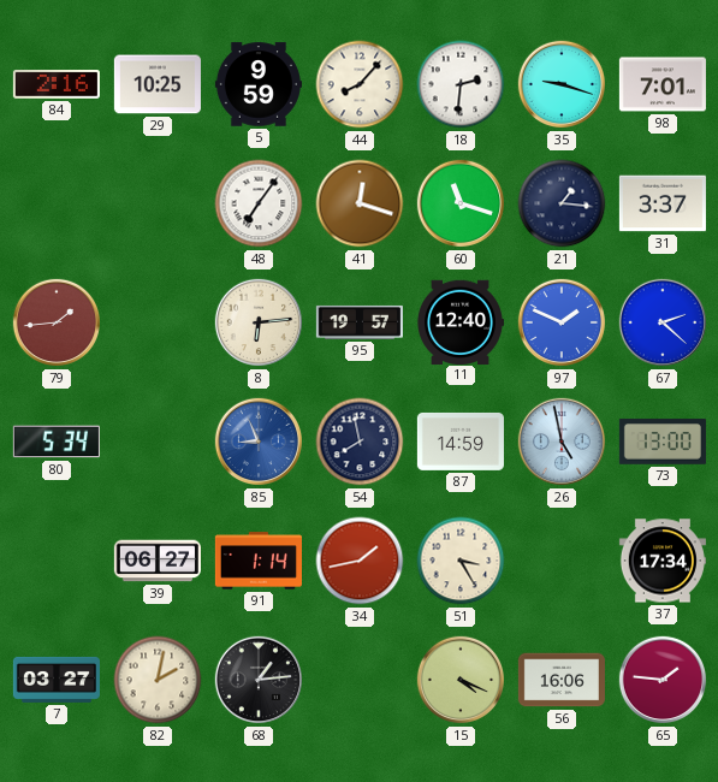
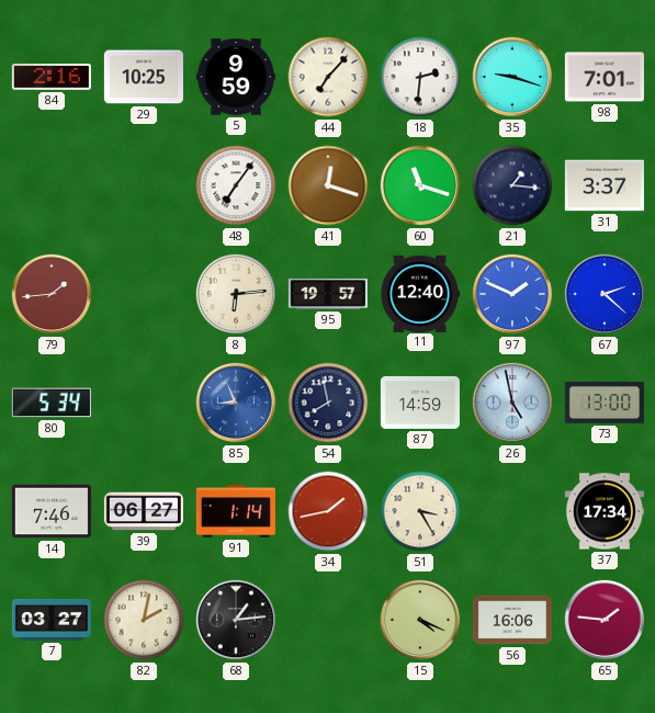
44: 8:07 -> 7:07 (328, 77)
14: none -> 7:46 (52, 511)
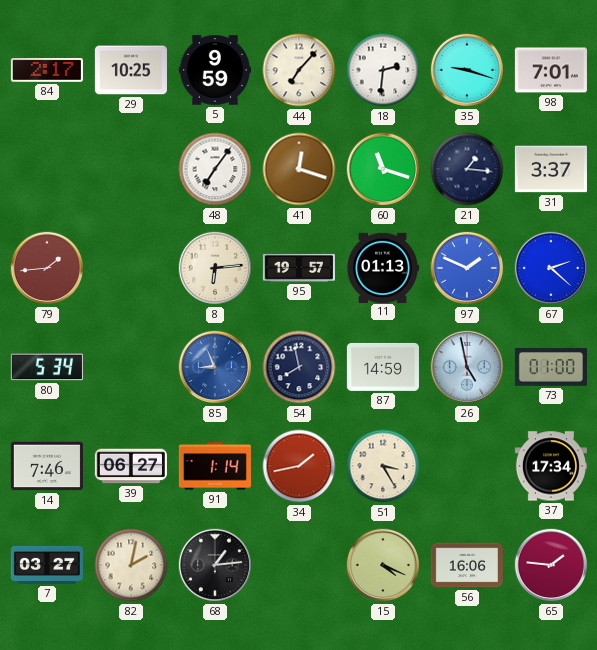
84: 2:16 -> 2:17 (47, 71)
11: 12:40 -> 01:13 (383, 267)
73: 13:00 -> 01:00 (551, 367)
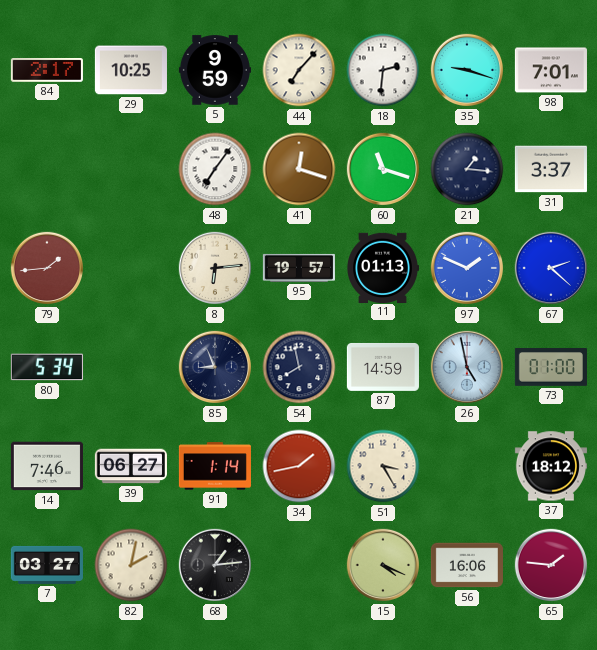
85 dial: blue -> navy (215, 367)
37: 17:34 -> 18:12 (551, 466)
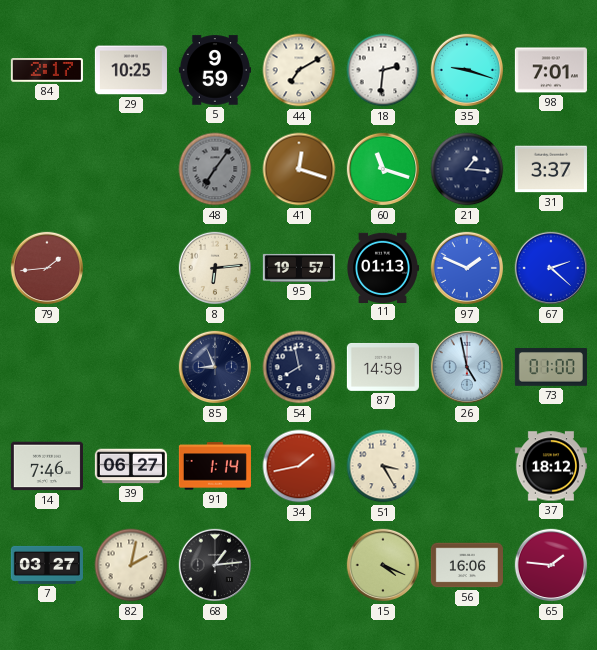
44: 7:07 -> 7:10 (299, 70)
48 dial: white -> grey (215, 169)
80: 5:34 -> none (47, 367)
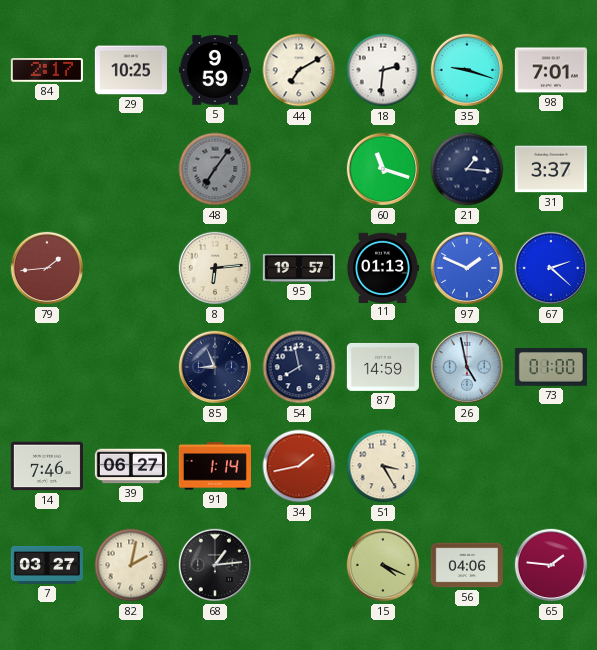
41: 12:18 -> none (299, 169)
37: 18:12 -> none (551, 466)
56: 16:06 -> 04:06 (467, 565)
